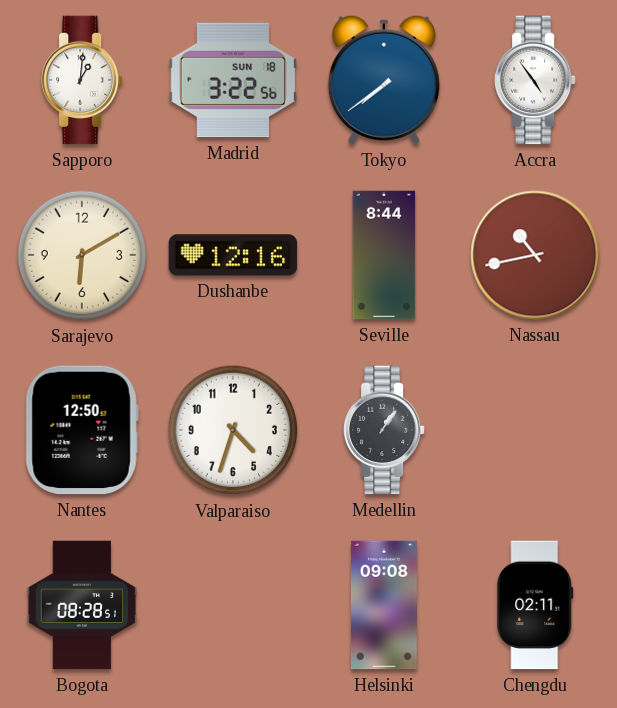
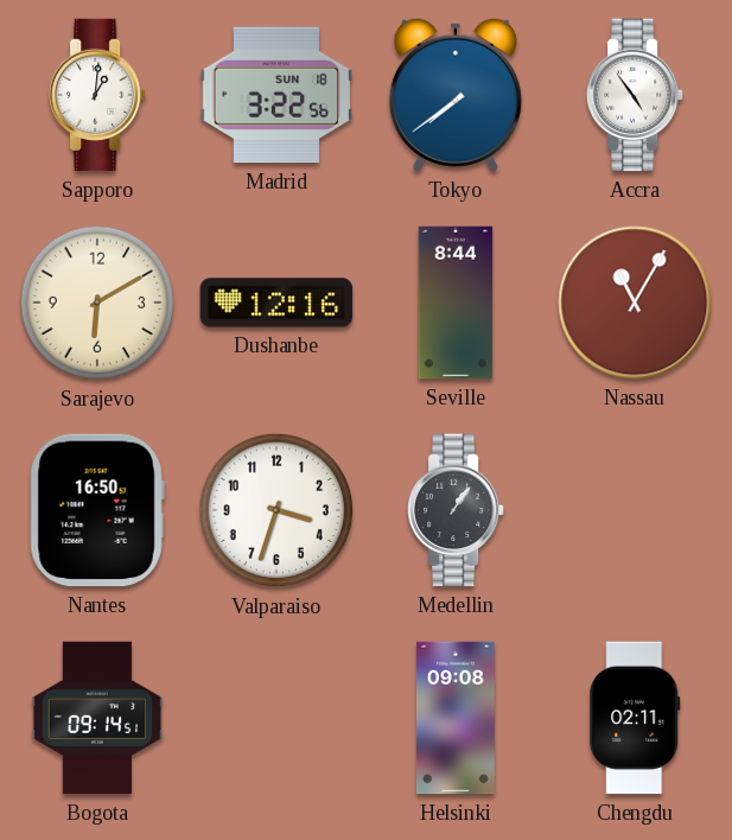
Nassau: 10:43 -> 11:05 (635, 303)
Nantes: 12:50 -> 16:50 (97, 510)
Valparaiso: 4:33 -> 3:33 (276, 510)
Bogota: 08:28 -> 09:14 (97, 718)
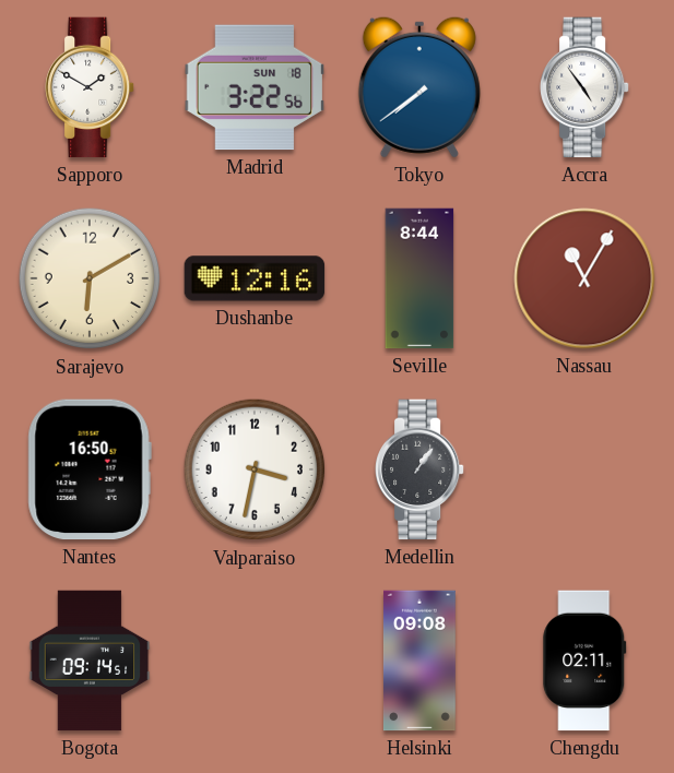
Sapporo: 1:01 -> 1:50 (91, 87)
Valparaiso: 3:33 -> 3:32 (255, 469)
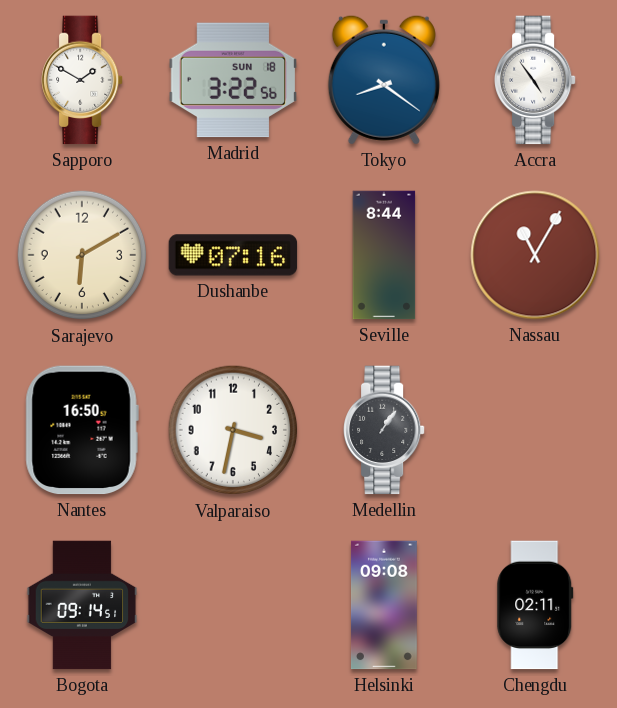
Tokyo: 7:39 -> 8:21 (384, 80)
Dushanbe: 12:16 -> 07:16 (233, 255)
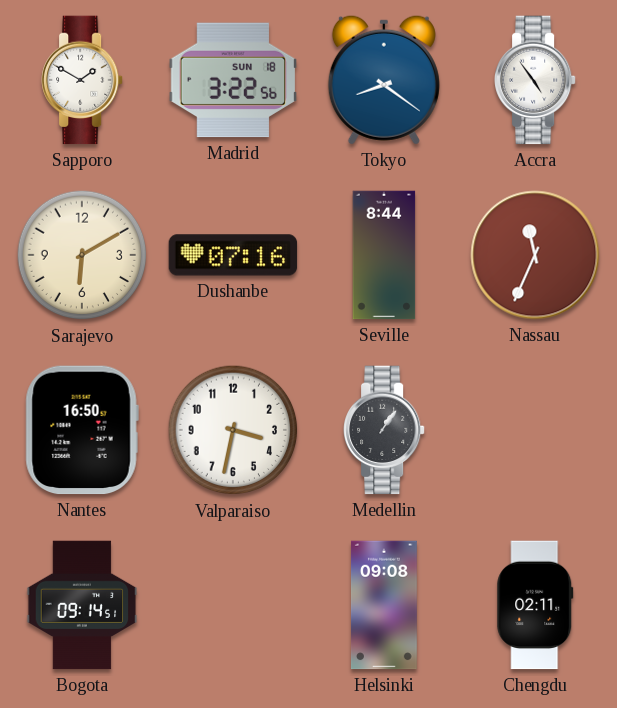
Nassau: 11:05 -> 11:34 (535, 255)
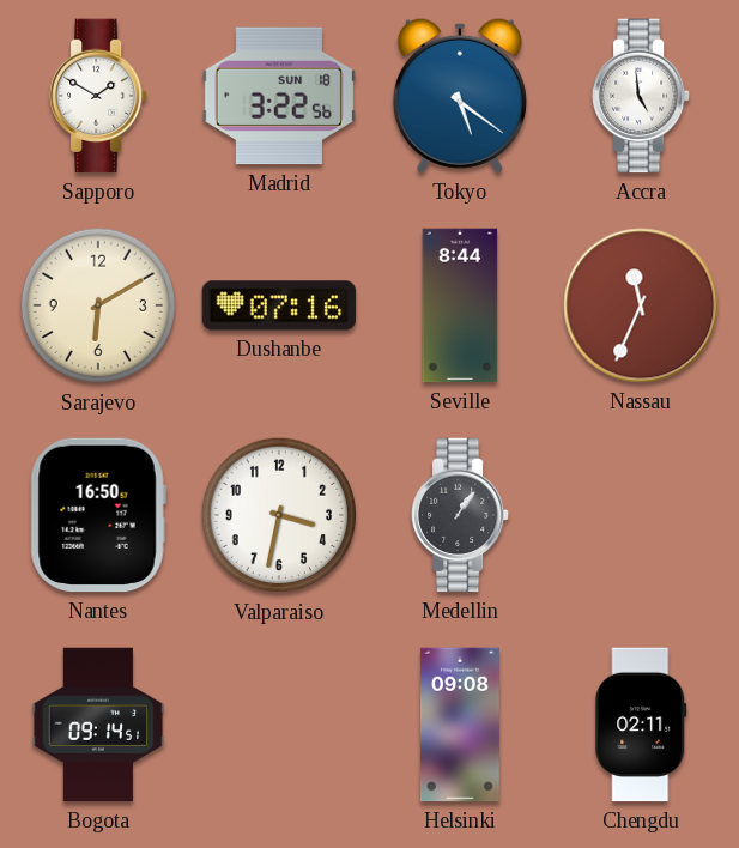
Tokyo: 8:21 -> 5:21 (460, 96)
Accra: 4:54 -> 4:59 (642, 96)
